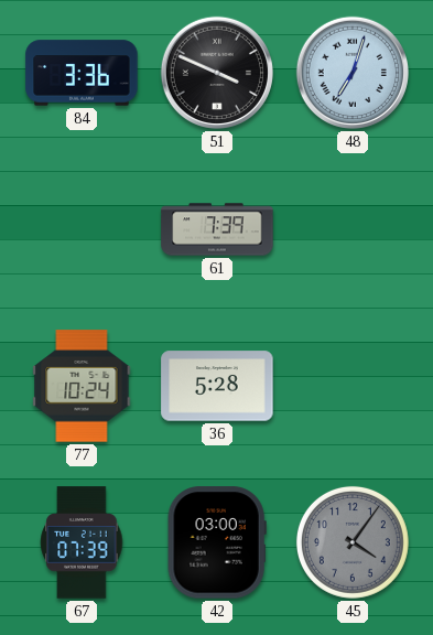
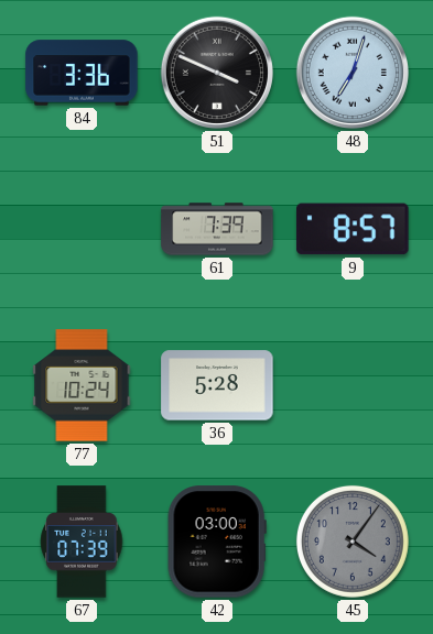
9: none -> 8:57 (353, 229)
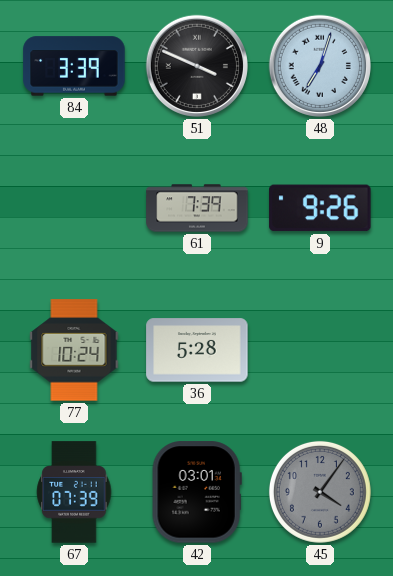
84: 3:36 -> 3:39 (74, 66)
9: 8:57 -> 9:26 (320, 208)
42: 03:00 -> 03:01 (197, 492)
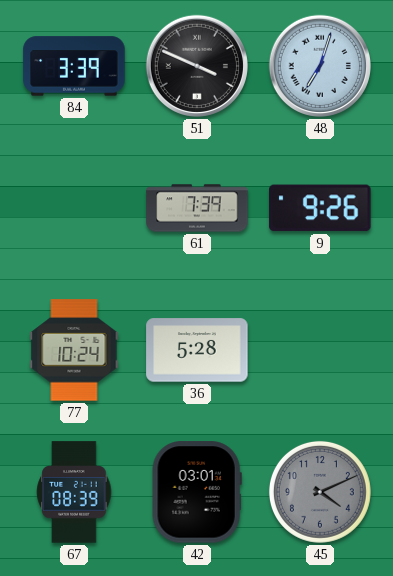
67: 07:39 -> 08:39 (74, 492)
45: 4:06 -> 4:11 (320, 492)
